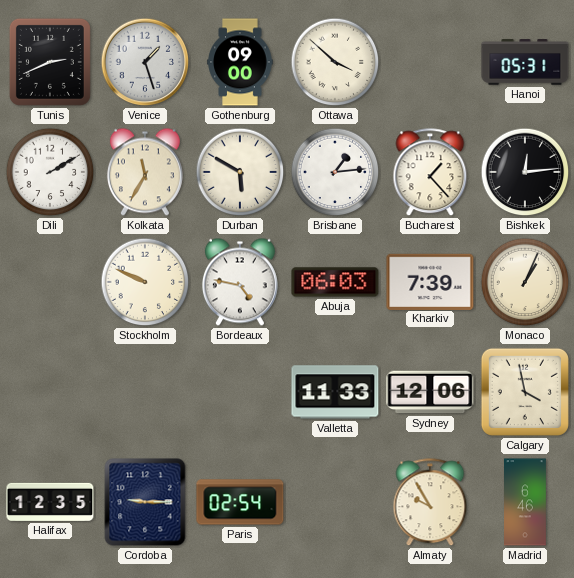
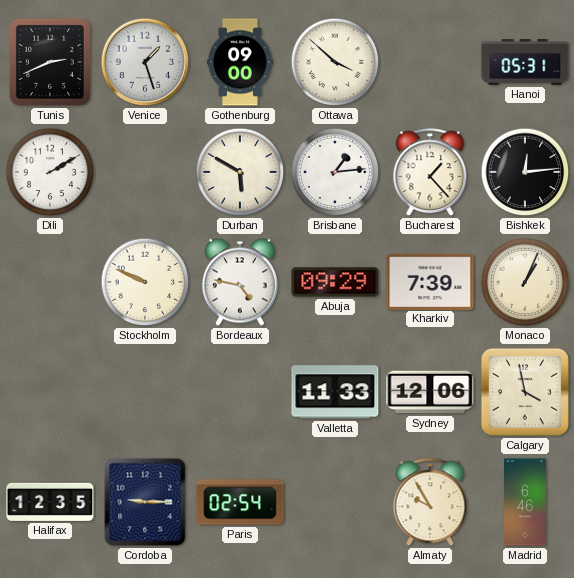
Kolkata: 11:35 -> none (145, 172)
Abuja: 06:03 -> 09:29 (335, 282)
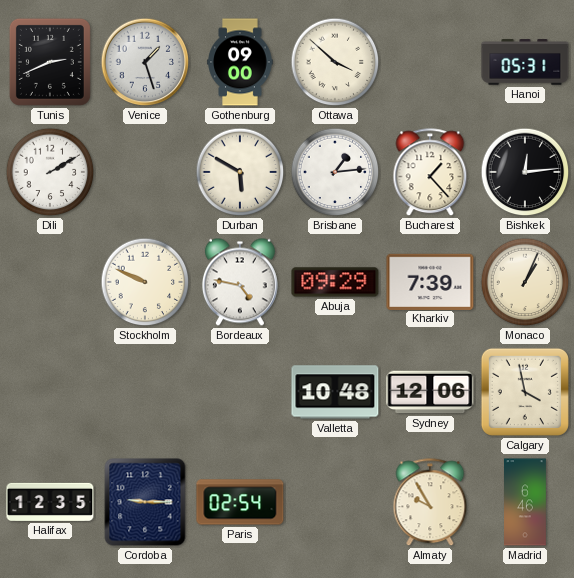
Valletta: 11:33 -> 10:48 (335, 392)
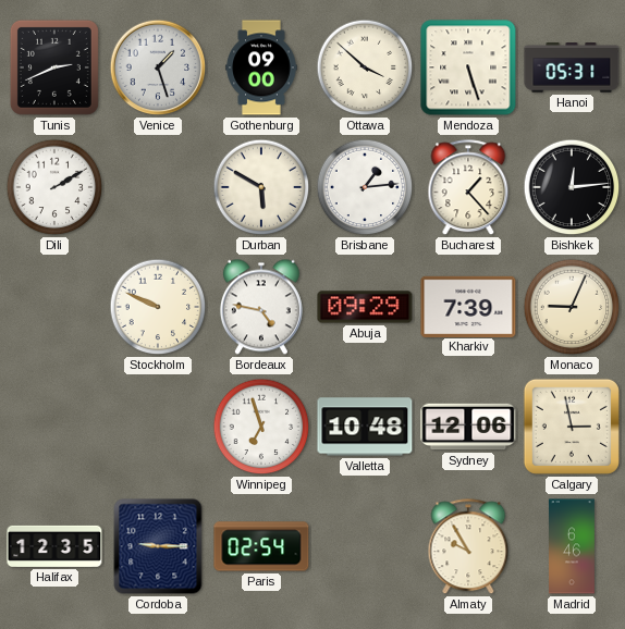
Mendoza: none -> 5:27 (468, 67)
Monaco: 1:04 -> 9:04 (572, 307)
Winnipeg: none -> 6:57 (261, 427)
Calgary: 3:58 -> 2:58 (572, 427)
